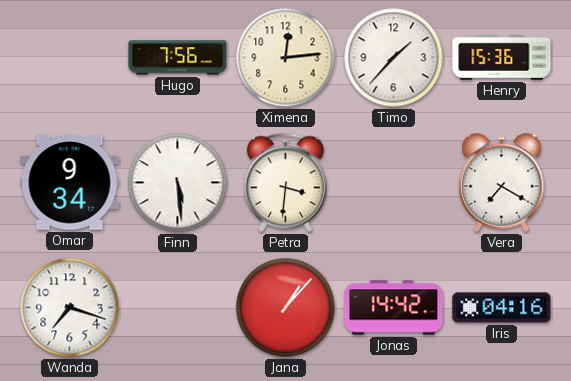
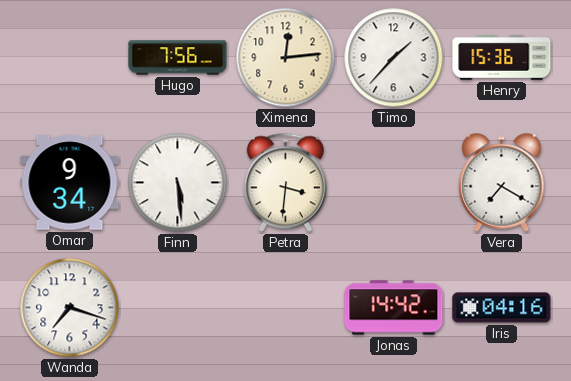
Jana: 1:07 -> none (286, 308)
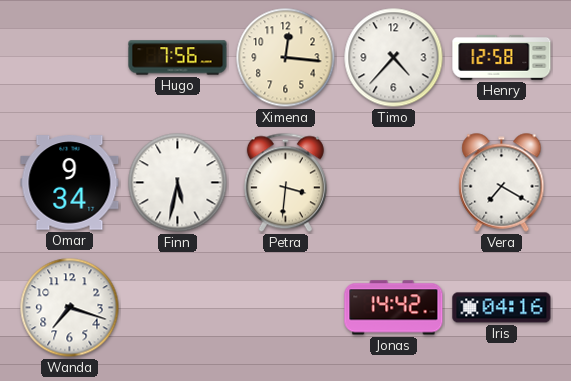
Ximena: 12:14 -> 12:16 (286, 58)
Timo: 1:37 -> 4:37 (394, 58)
Henry: 15:36 -> 12:58 (502, 57)
Finn: 5:29 -> 5:32 (178, 183)
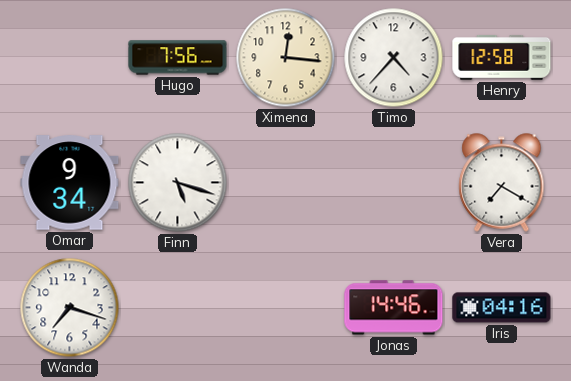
Finn: 5:32 -> 5:18 (178, 183)
Petra: 3:31 -> none (285, 183)
Jonas: 14:42 -> 14:46 (394, 308)
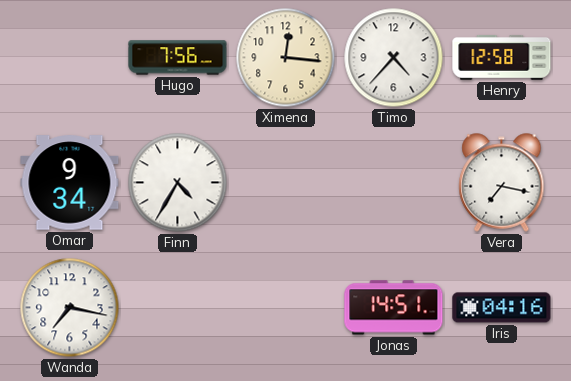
Finn: 5:18 -> 4:35 (178, 183)
Vera: 7:20 -> 7:17 (502, 183)
Wanda: 7:18 -> 7:17 (70, 308)
Jonas: 14:46 -> 14:51 (394, 308)
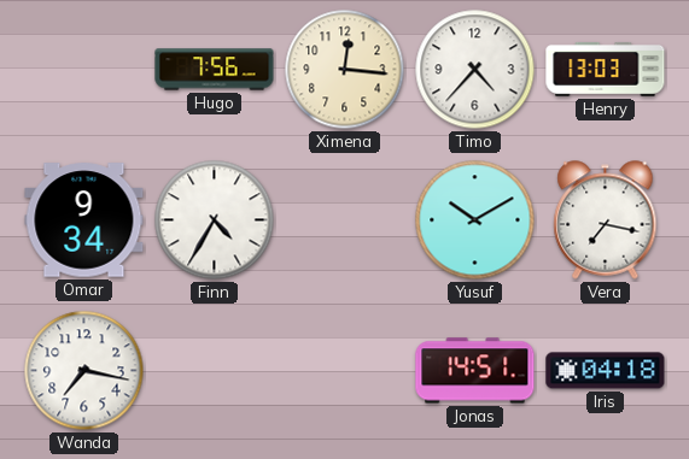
Henry: 12:58 -> 13:03 (606, 69)
Yusuf: none -> 10:10 (475, 220)
Iris: 04:16 -> 04:18 (606, 371)
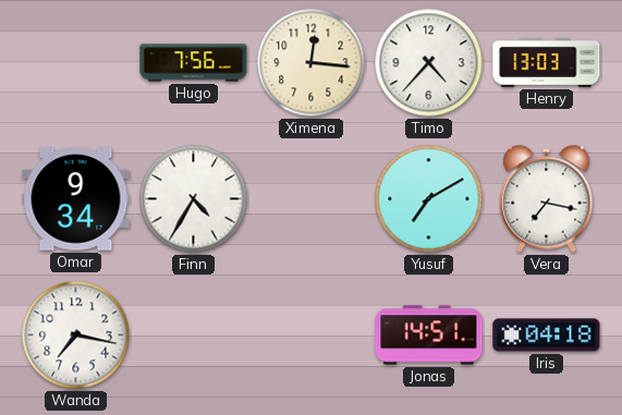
Yusuf: 10:10 -> 7:10 (429, 199)
